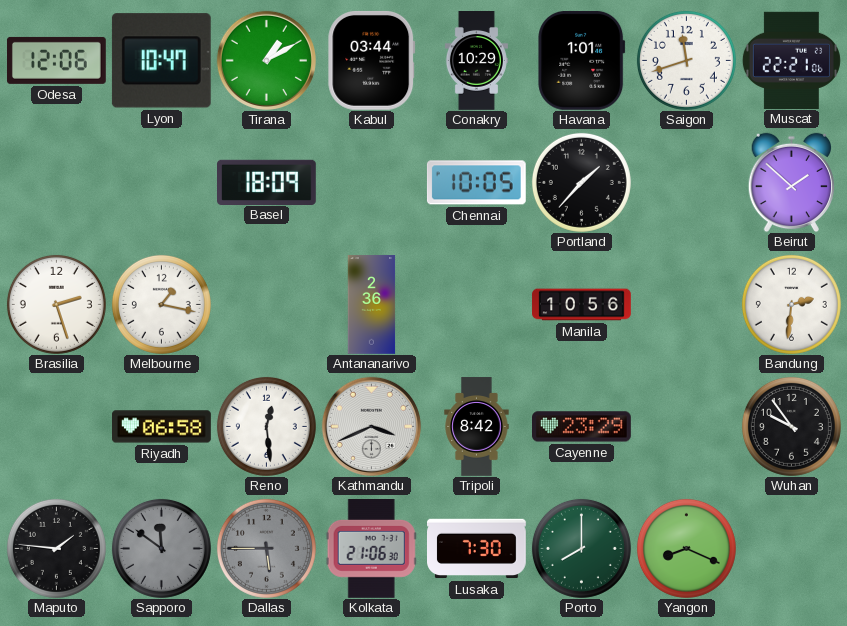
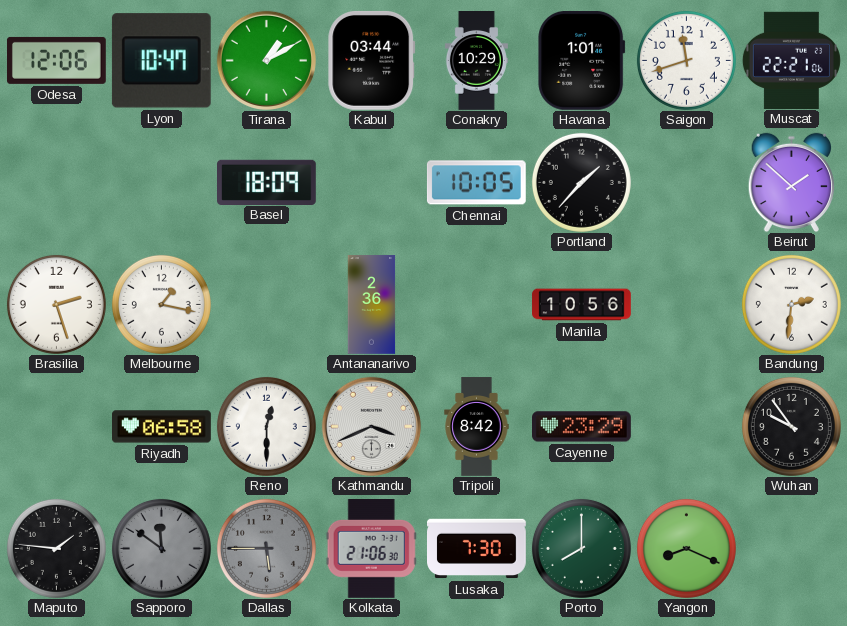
Reno: 12:29 -> 12:30 (266, 426)
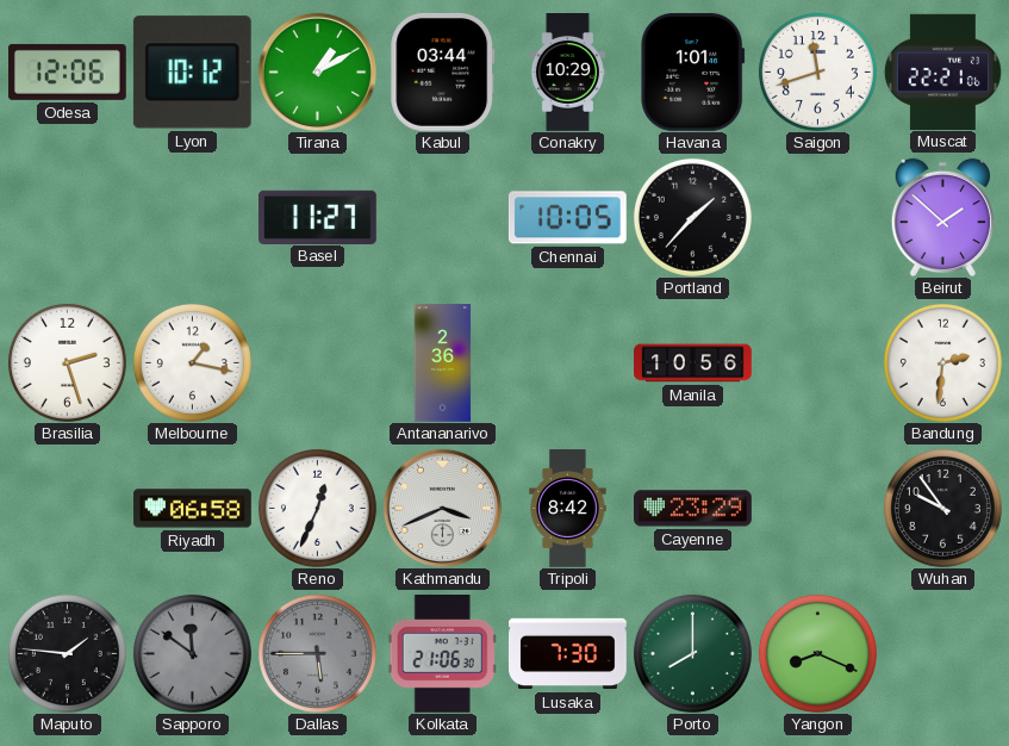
Lyon: 10:47 -> 10:12 (192, 73)
Basel: 18:09 -> 11:27 (318, 217)
Reno: 12:30 -> 12:34 (317, 508)
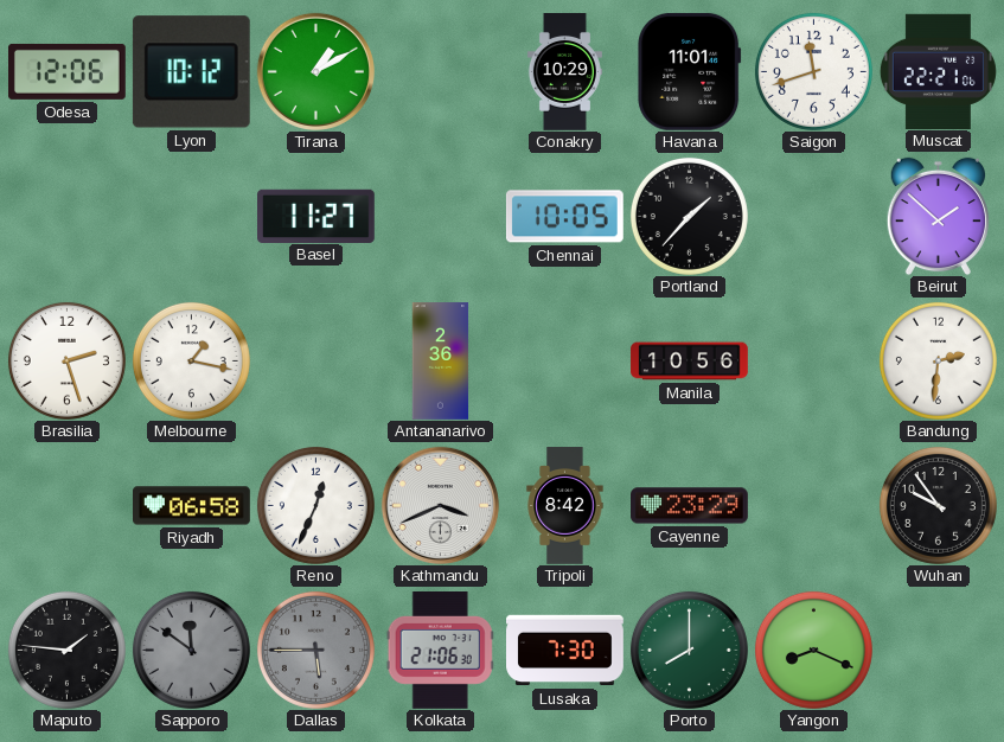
Kabul: 03:44 -> none (443, 72)
Havana: 1:01 -> 11:01 (690, 71)
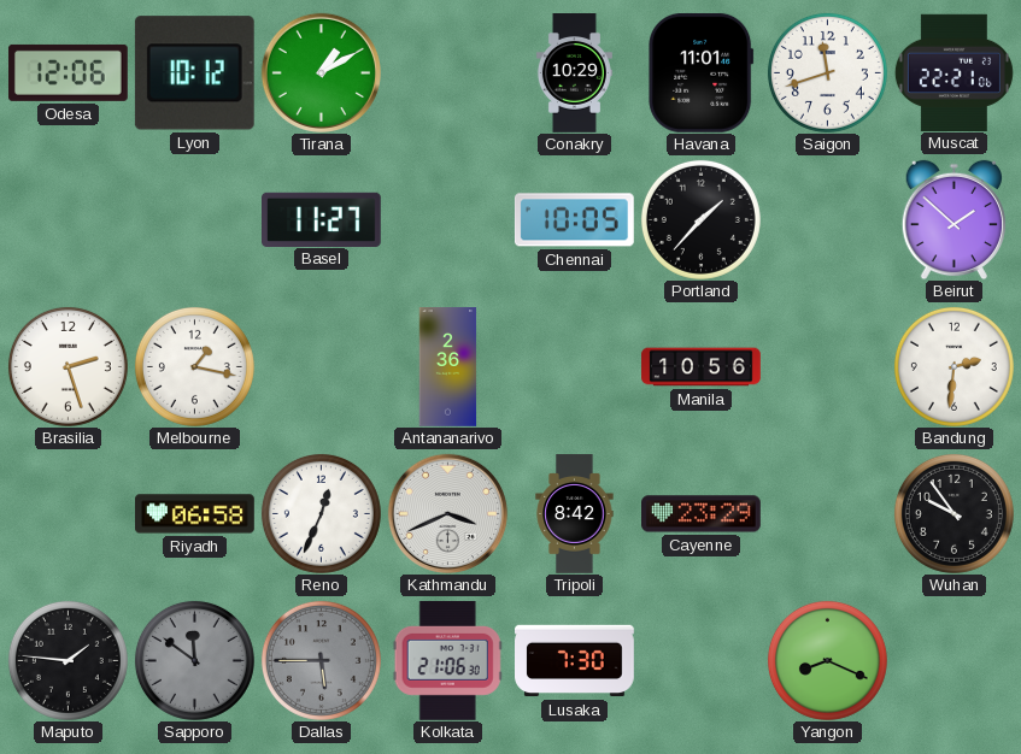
Porto: 8:00 -> none (689, 650)
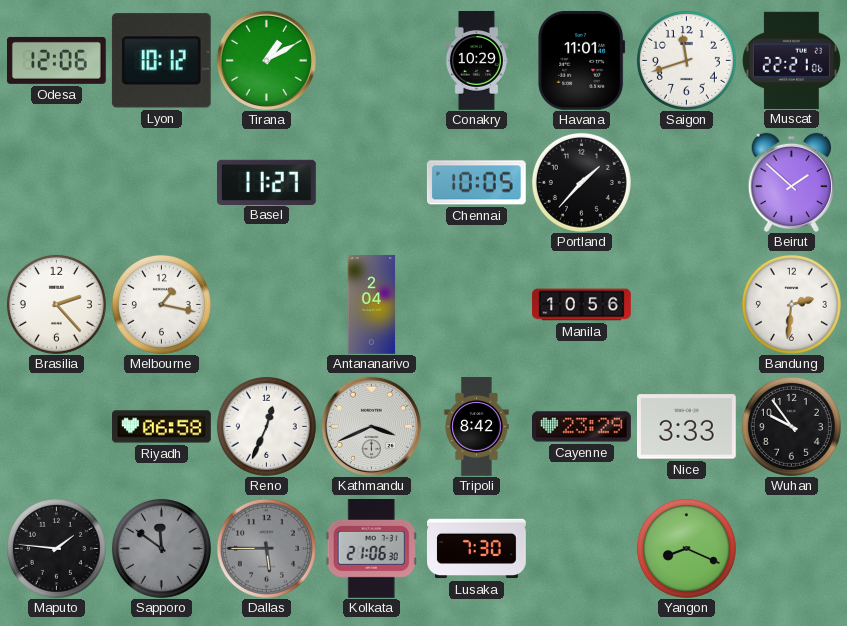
Brasilia: 2:27 -> 2:23 (56, 304)
Antananarivo: 2:36 -> 2:04 (372, 305)
Nice: none -> 3:33 (687, 427)
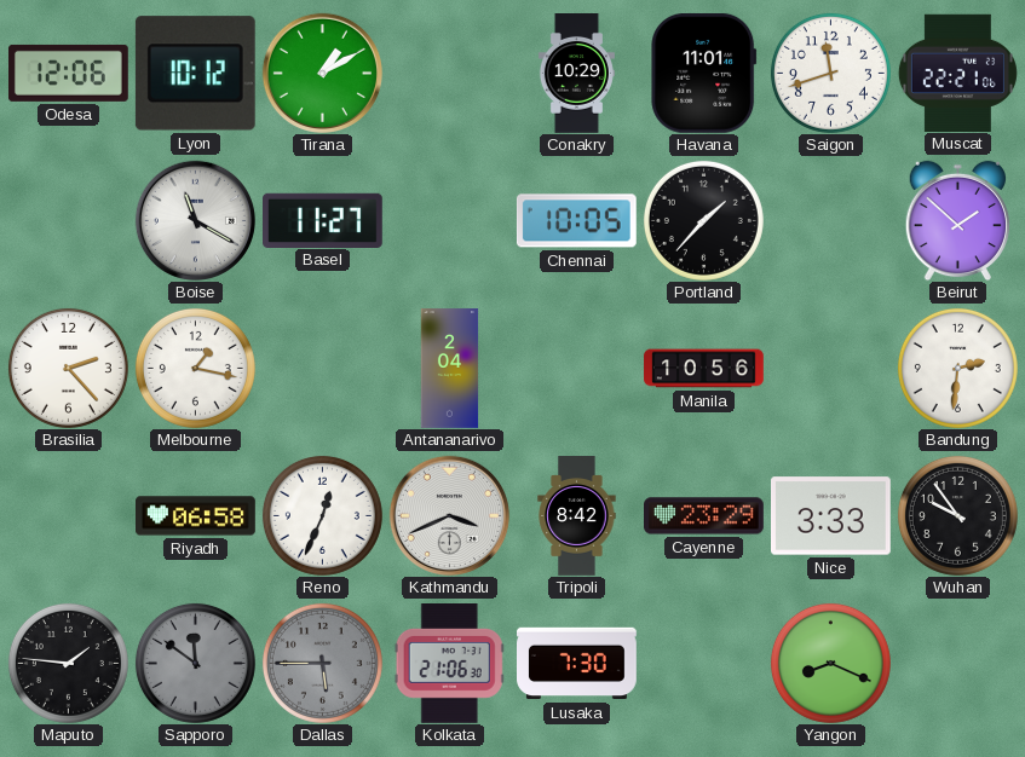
Boise: none -> 11:20 (195, 220)
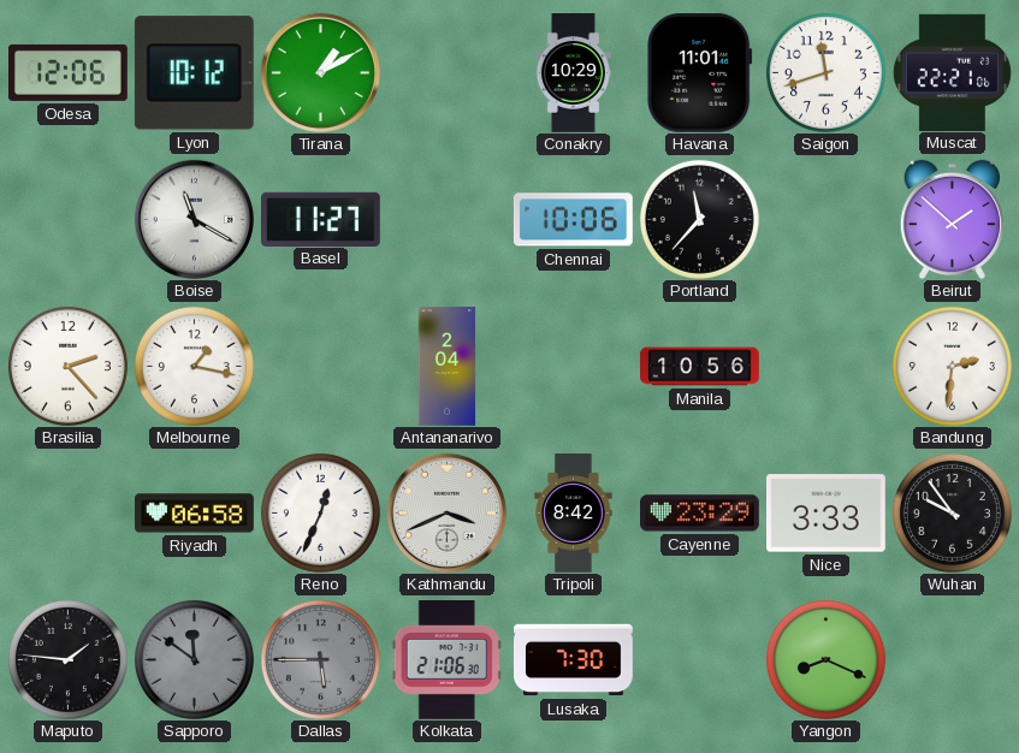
Chennai: 10:05 -> 10:06 (573, 220)
Portland: 1:37 -> 11:37 (699, 219)
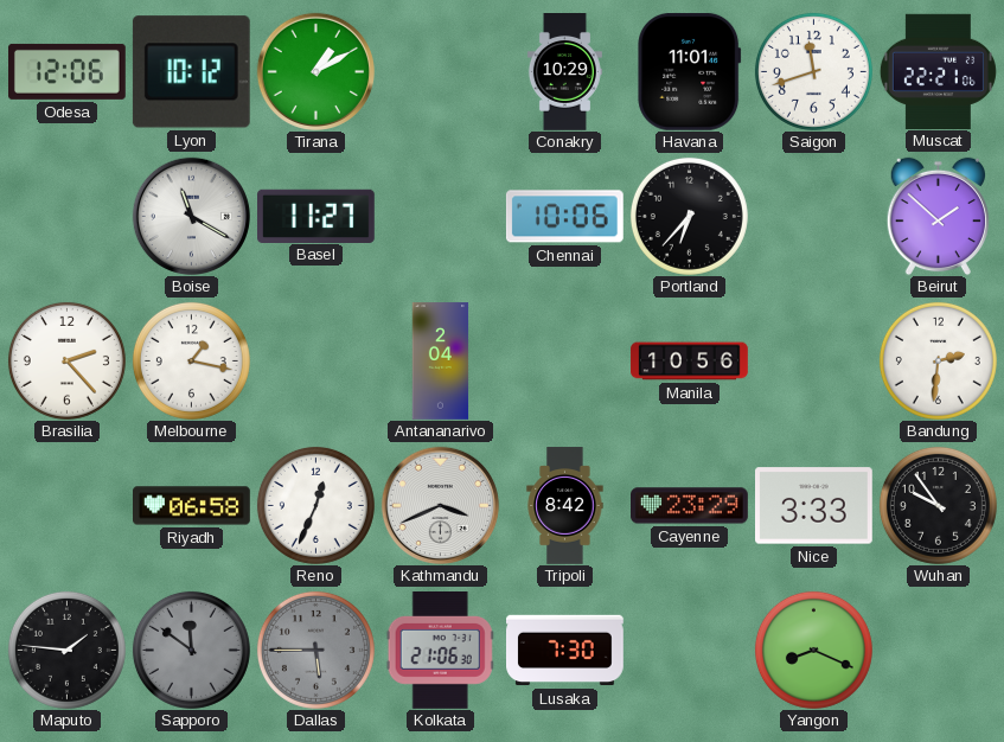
Portland: 11:37 -> 6:37 (689, 216)
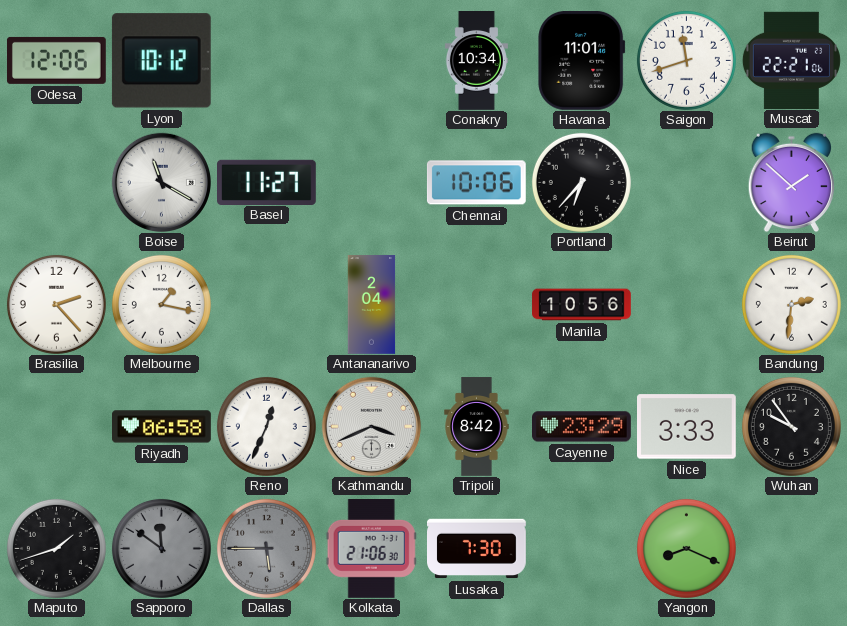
Tirana: 1:10 -> none (315, 71)
Conakry: 10:29 -> 10:34 (476, 61)
Maputo: 1:46 -> 1:42 (56, 548)
